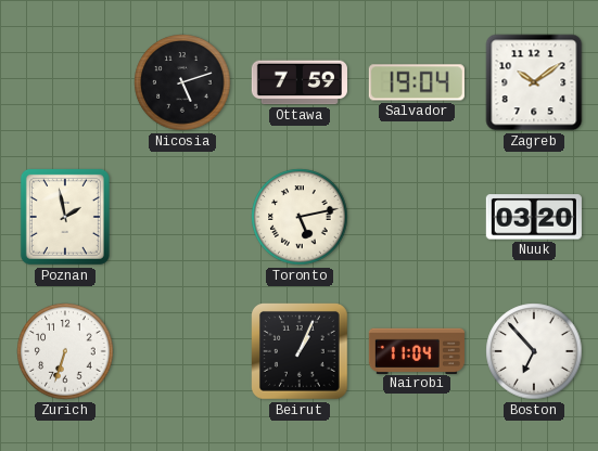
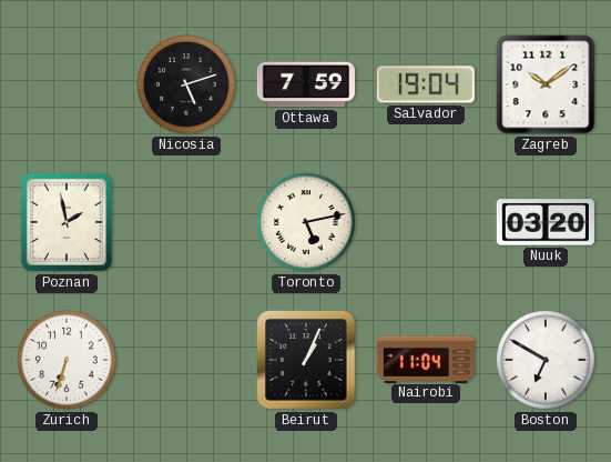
Boston: 6:53 -> 6:50 (546, 360)
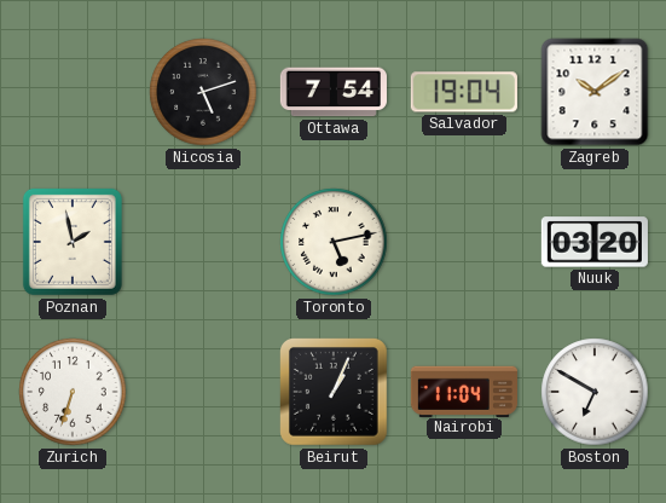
Ottawa: 7:59 -> 7:54 (334, 92)
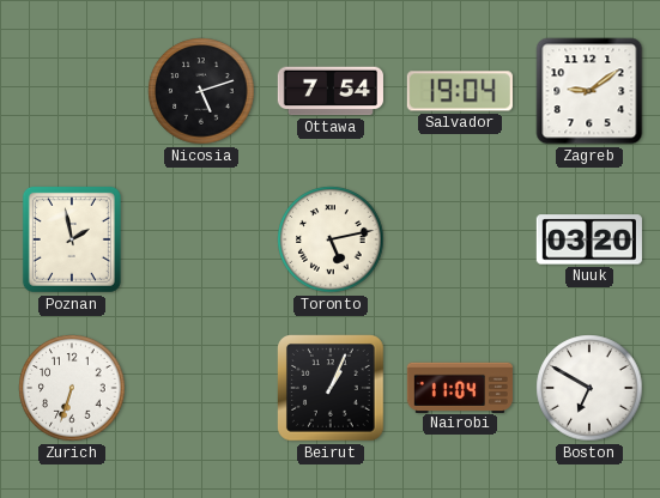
Zagreb: 10:09 -> 9:09 (589, 91)
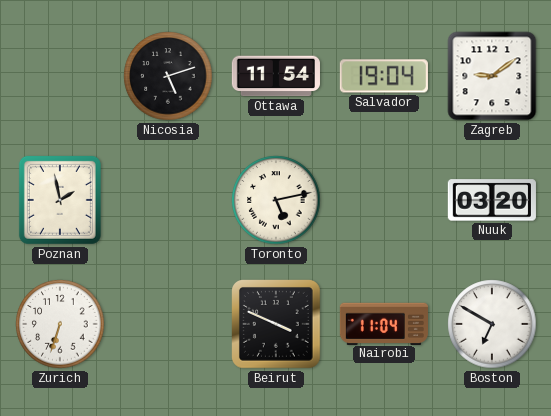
Ottawa: 7:54 -> 11:54 (276, 76)
Beirut: 1:04 -> 3:49 (277, 325)
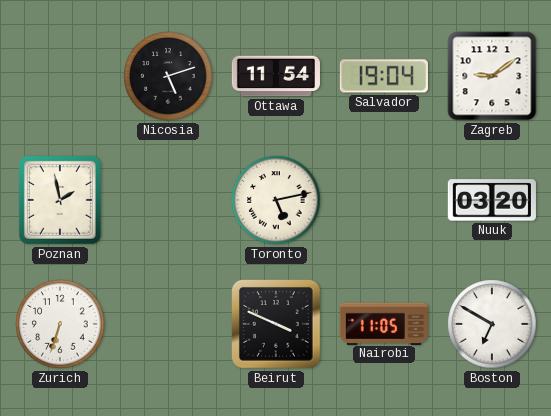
Nairobi: 11:04 -> 11:05 (384, 323)
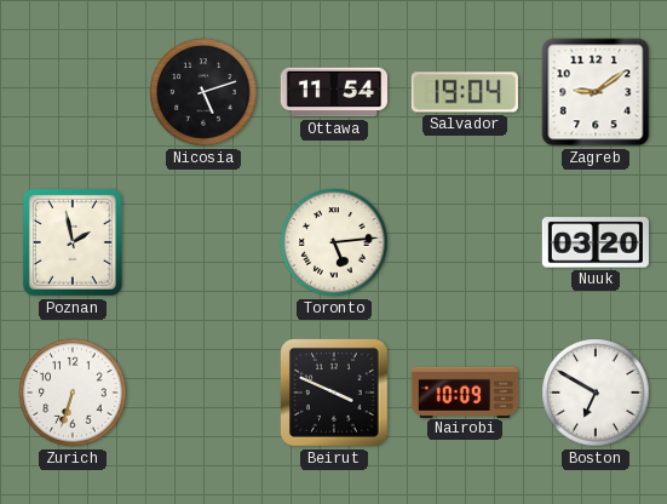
Toronto: 5:13 -> 5:14 (334, 242)
Nairobi: 11:05 -> 10:09 (465, 391)
